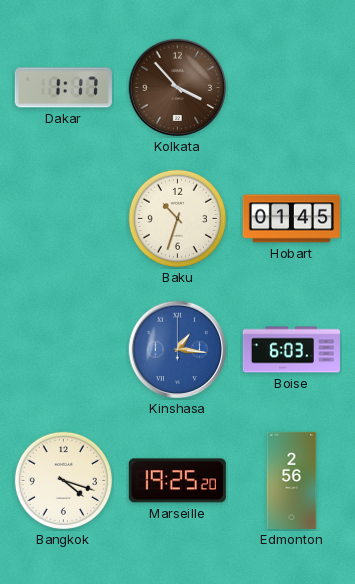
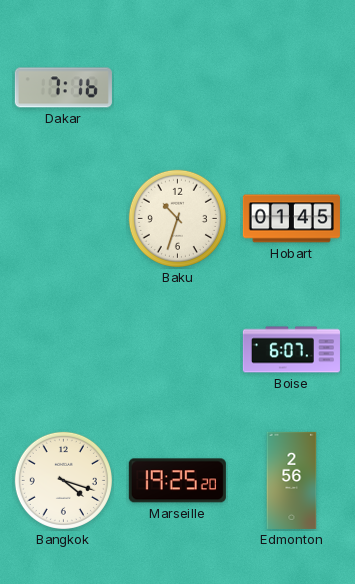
Dakar: 1:17 -> 7:16 (63, 88)
Kolkata: 3:53 -> none (178, 88)
Kinshasa: 1:16 -> none (178, 350)
Boise: 6:03 -> 6:07 (291, 350)
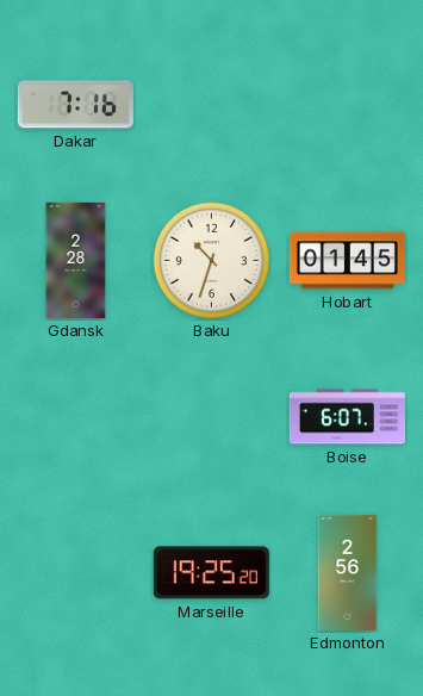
Gdansk: none -> 2:28 (76, 260)
Bangkok: 4:18 -> none (63, 480)
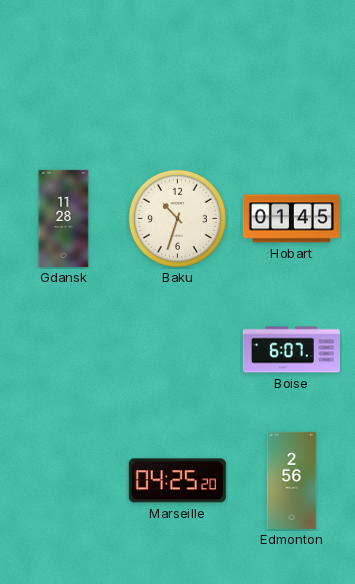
Dakar: 7:16 -> none (75, 105)
Gdansk: 2:28 -> 11:28 (64, 218)
Marseille: 19:25 -> 04:25 (177, 481)
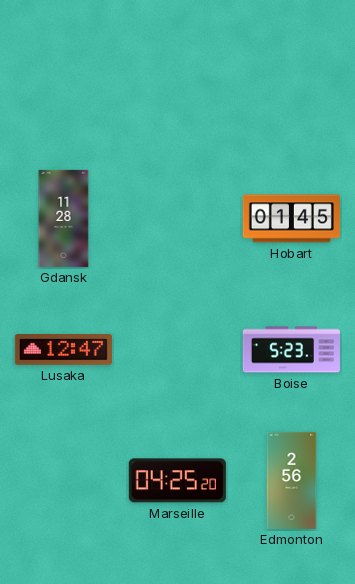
Baku: 10:33 -> none (177, 218)
Lusaka: none -> 12:47 (63, 350)
Boise: 6:07 -> 5:23 (291, 350)
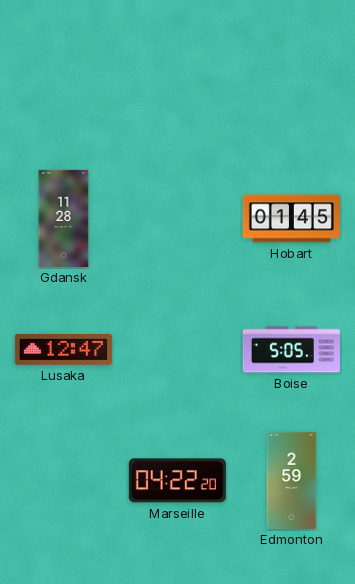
Boise: 5:23 -> 5:05 (291, 350)
Marseille: 04:25 -> 04:22 (177, 481)
Edmonton: 2:56 -> 2:59 (292, 480)
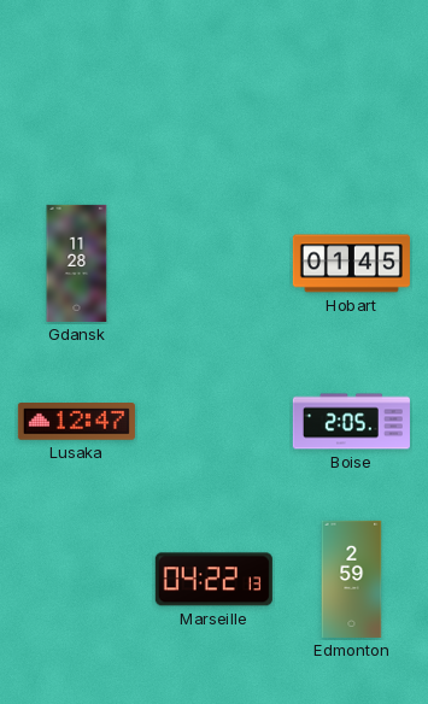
Boise: 5:05 -> 2:05 (351, 422)
Marseille: 04:22:20 -> 04:22:13 (213, 580)
